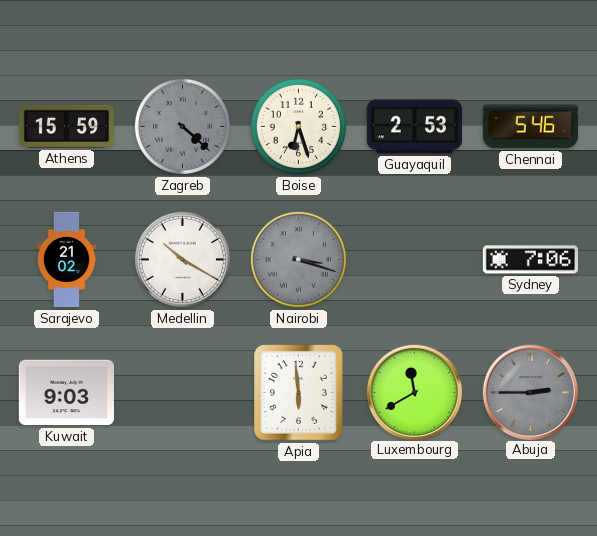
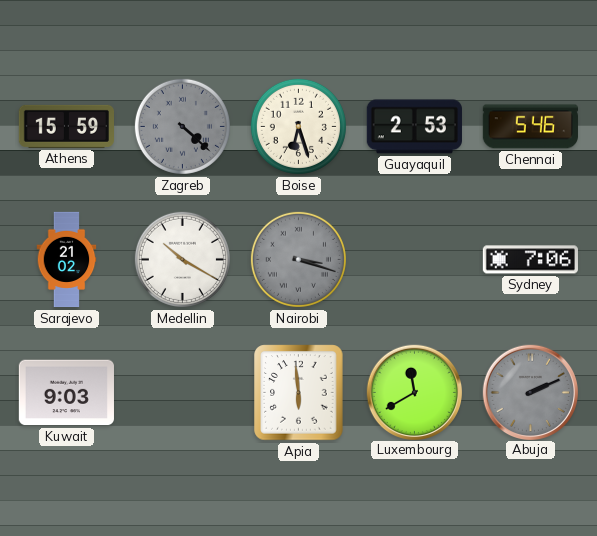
Abuja: 2:45 -> 2:11 (530, 392)
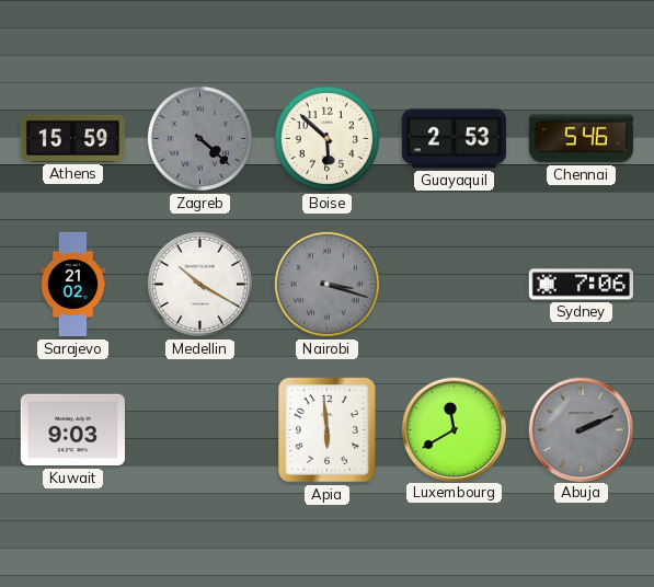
Boise: 6:27 -> 5:52 (326, 138)
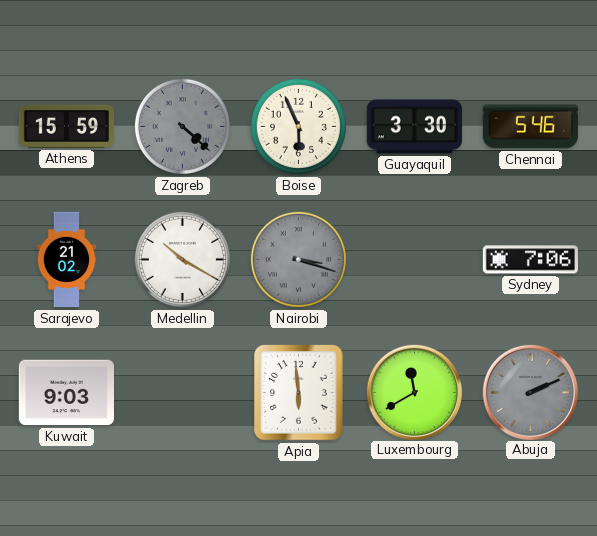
Boise: 5:52 -> 5:56 (298, 126)
Guayaquil: 2:53 -> 3:30 (414, 127)
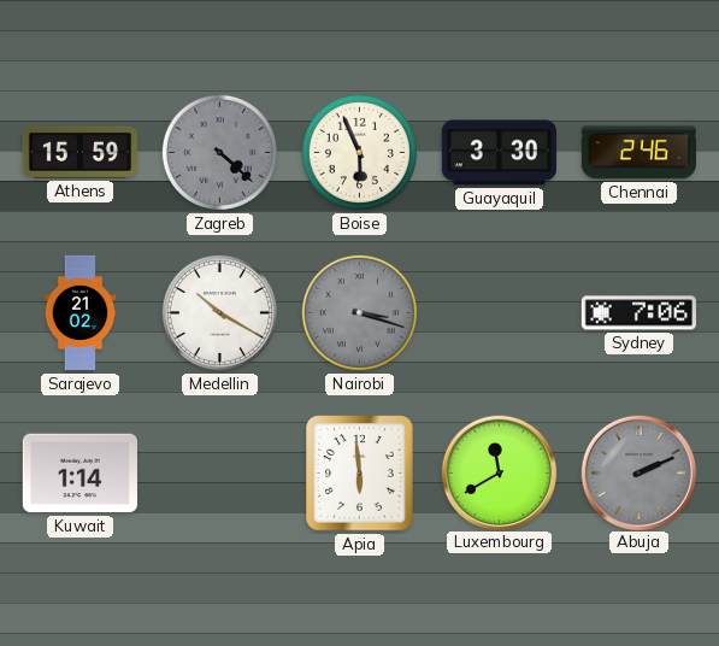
Chennai: 5:46 -> 2:46 (638, 153)
Kuwait: 9:03 -> 1:14 (79, 474)
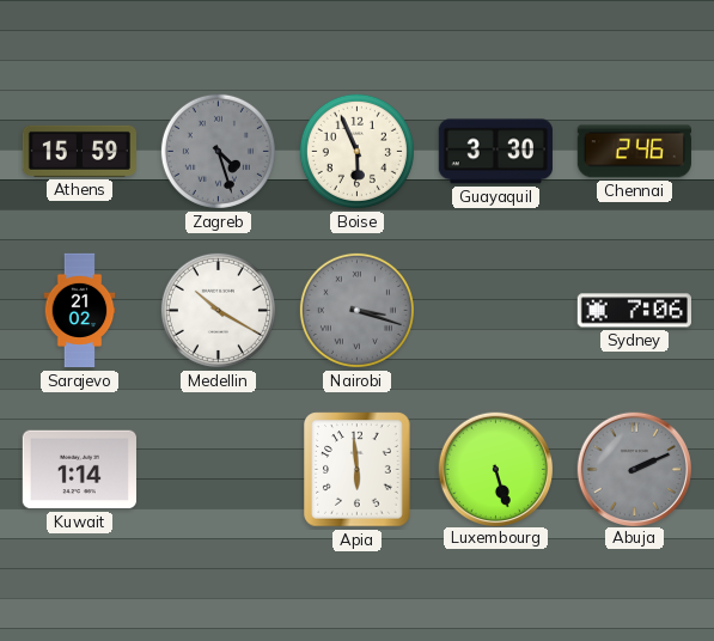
Zagreb: 4:22 -> 4:27 (218, 151)
Luxembourg: 11:40 -> 5:27 (495, 469)
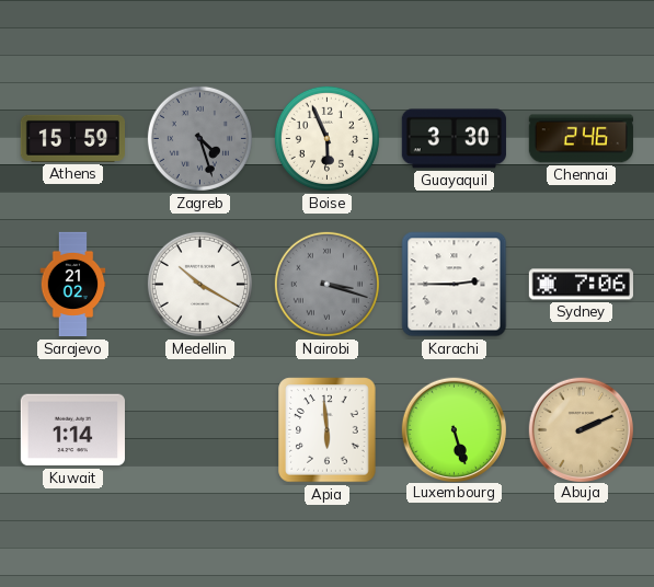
Karachi: none -> 2:45 (455, 285)
Abuja dial: grey -> champagne (581, 429)
